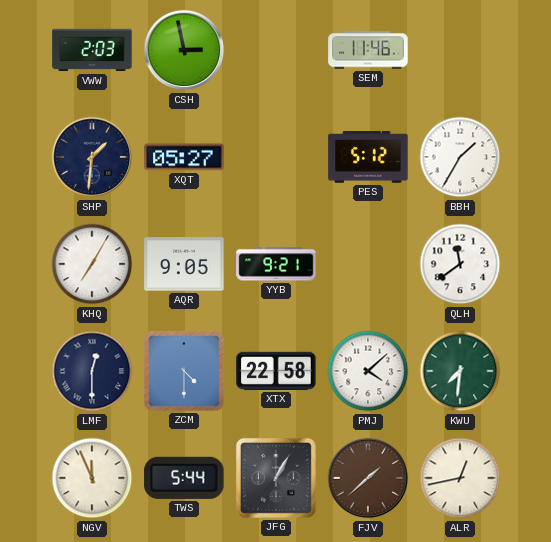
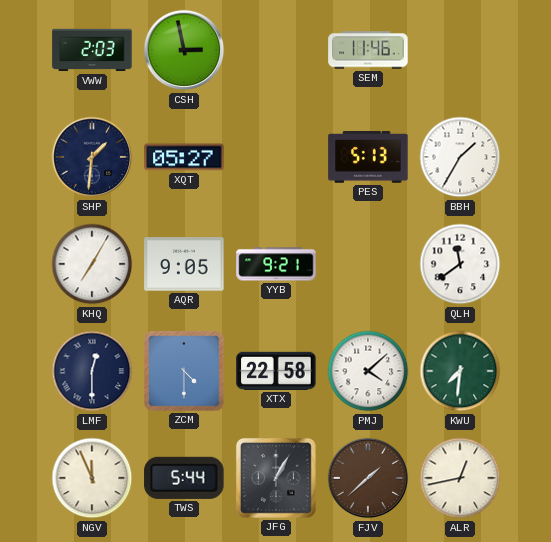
PES: 5:12 -> 5:13 (368, 157)
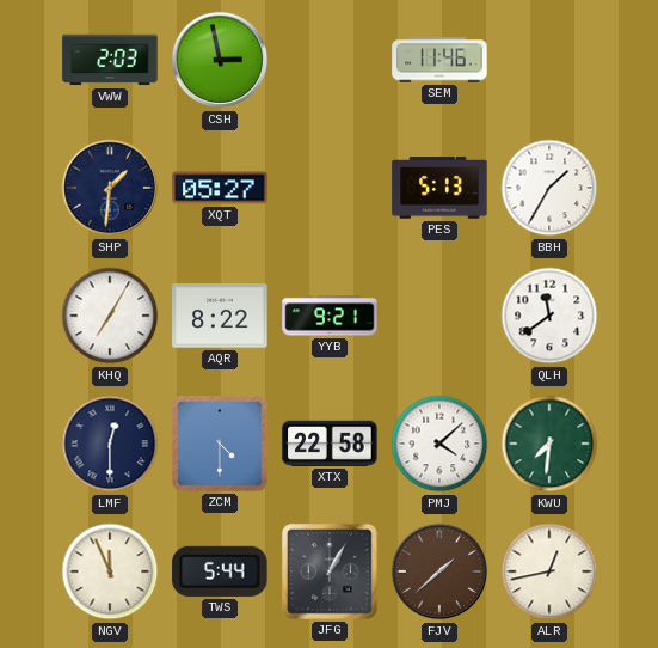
AQR: 9:05 -> 8:22 (220, 316)
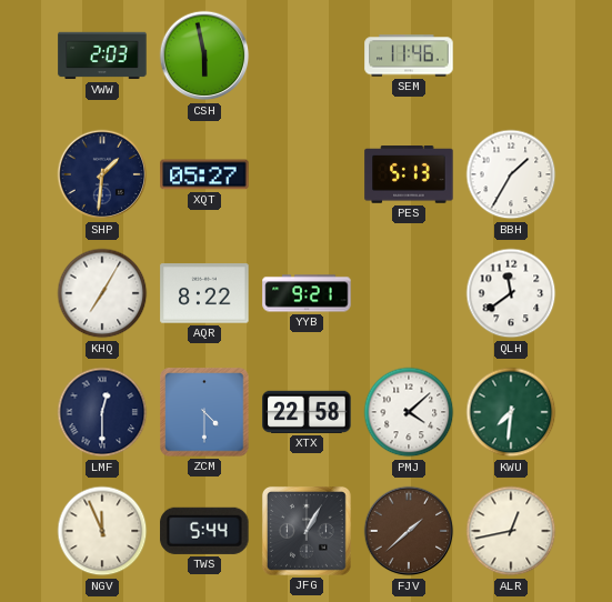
CSH: 2:58 -> 5:58 (204, 56)
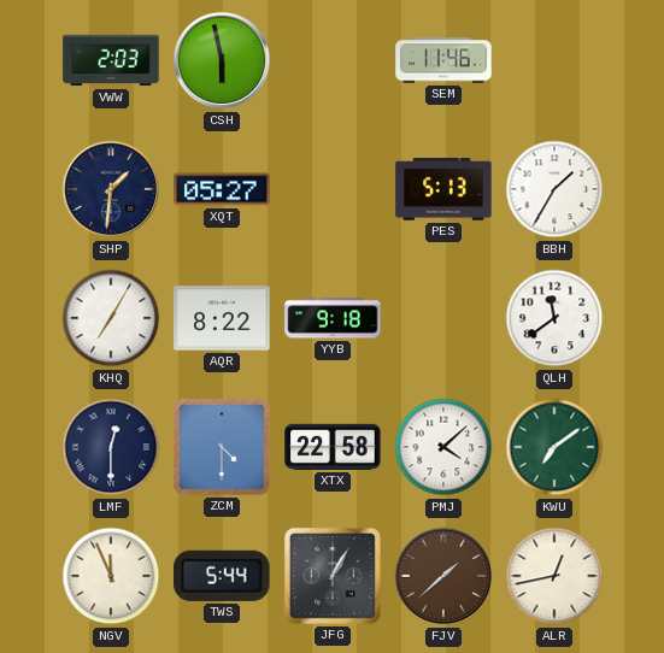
YYB: 9:21 -> 9:18 (333, 318)
KWU: 7:31 -> 7:09 (554, 447)
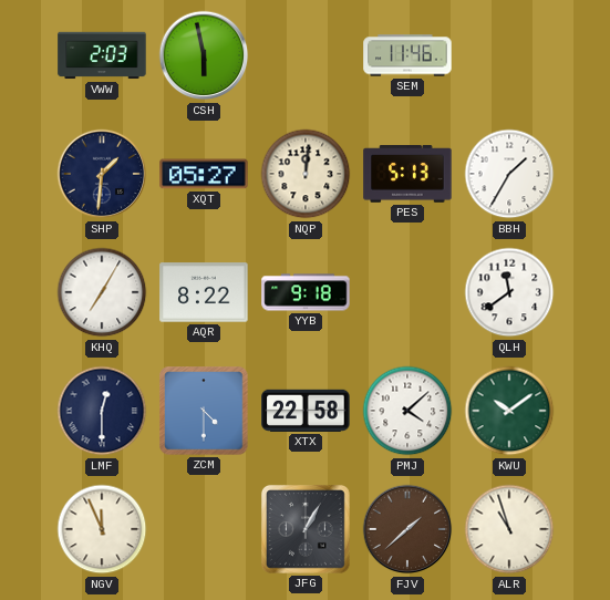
NQP: none -> 12:01 (306, 174)
KWU: 7:09 -> 10:09 (509, 411)
TWS: 5:44 -> none (222, 576)
ALR: 12:43 -> 10:57 (509, 529)
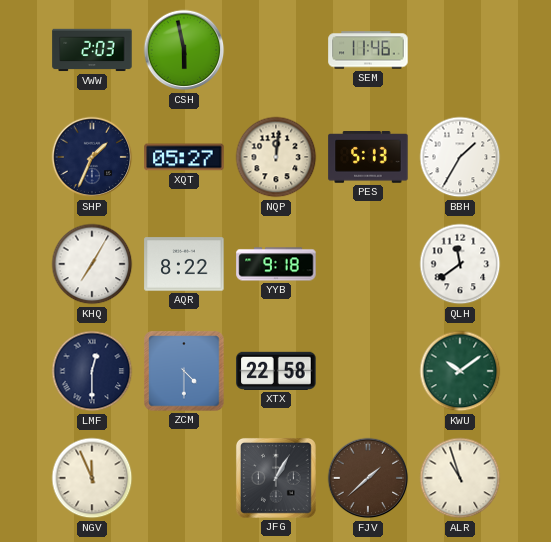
SHP: 1:31 -> 1:34 (92, 157)
PMJ: 4:08 -> none (407, 411)
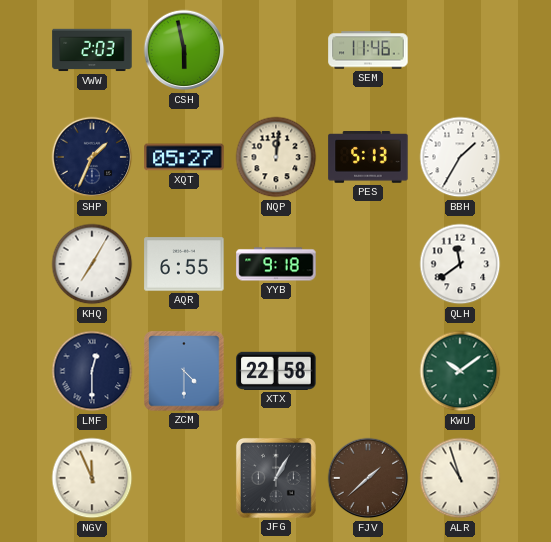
AQR: 8:22 -> 6:55 (184, 264)
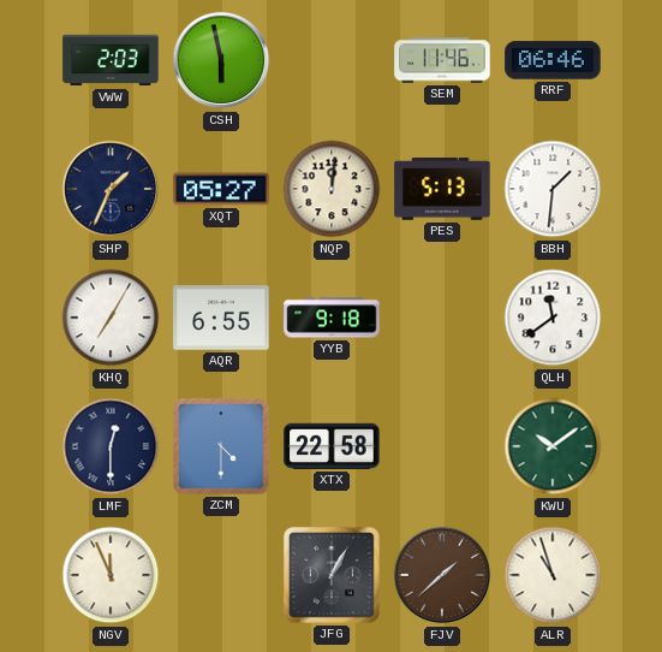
RRF: none -> 06:46 (553, 60)
BBH: 1:35 -> 1:31 (553, 189)
